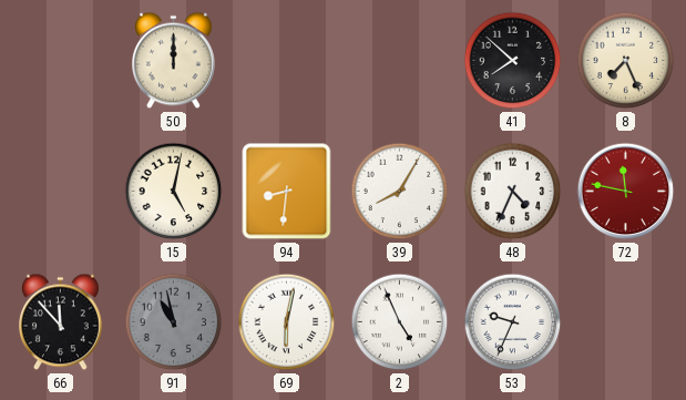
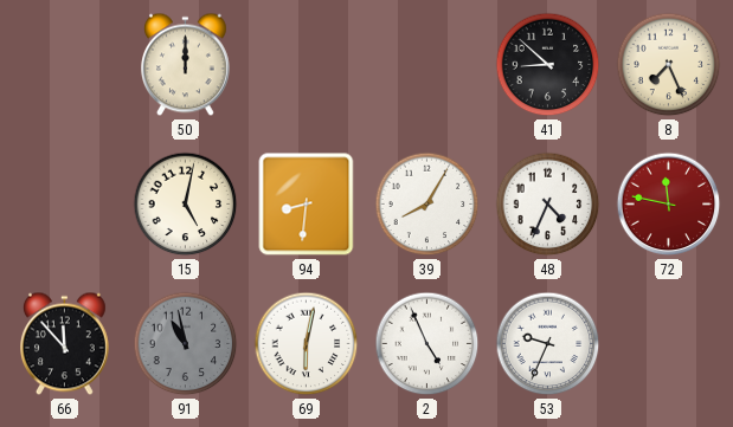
41: 7:52 -> 8:52 (548, 65)
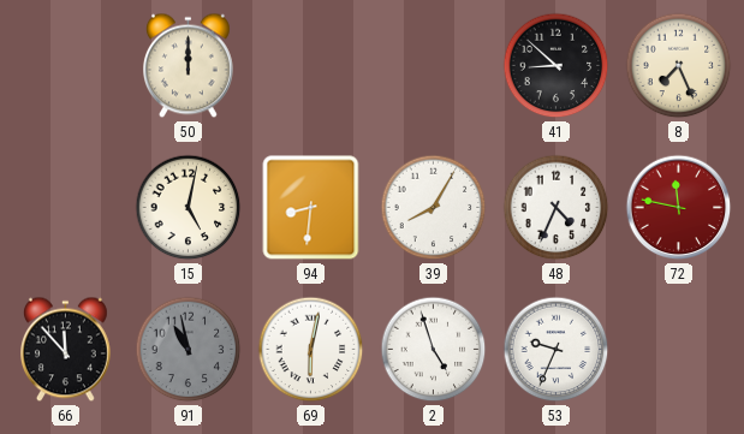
2: 4:56 -> 4:57 (434, 350)
